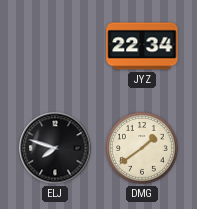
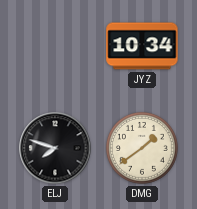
JYZ: 22:34 -> 10:34 (142, 46)
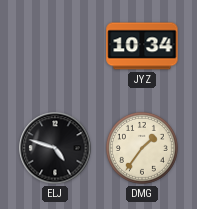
ELJ: 7:48 -> 4:48 (55, 148)
DMG: 1:39 -> 1:36 (142, 148)
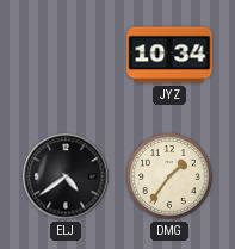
ELJ: 4:48 -> 4:39 (66, 176)
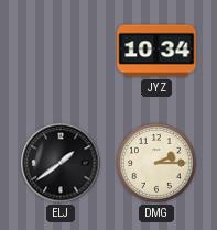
ELJ: 4:39 -> 1:39 (61, 163)
DMG: 1:36 -> 2:15 (156, 163)
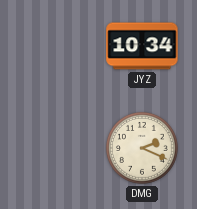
ELJ: 1:39 -> none (61, 163)
DMG: 2:15 -> 2:19 (142, 148)
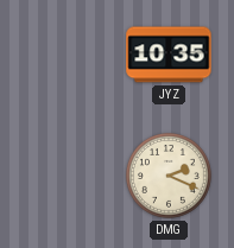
JYZ: 10:34 -> 10:35 (169, 55)
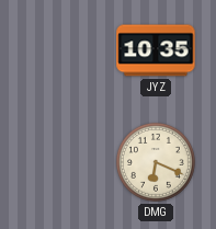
DMG: 2:19 -> 6:19 (156, 162)
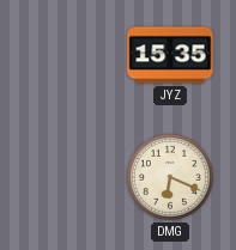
JYZ: 10:35 -> 15:35 (170, 55)
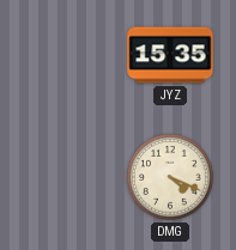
DMG: 6:19 -> 4:19 (170, 177)
